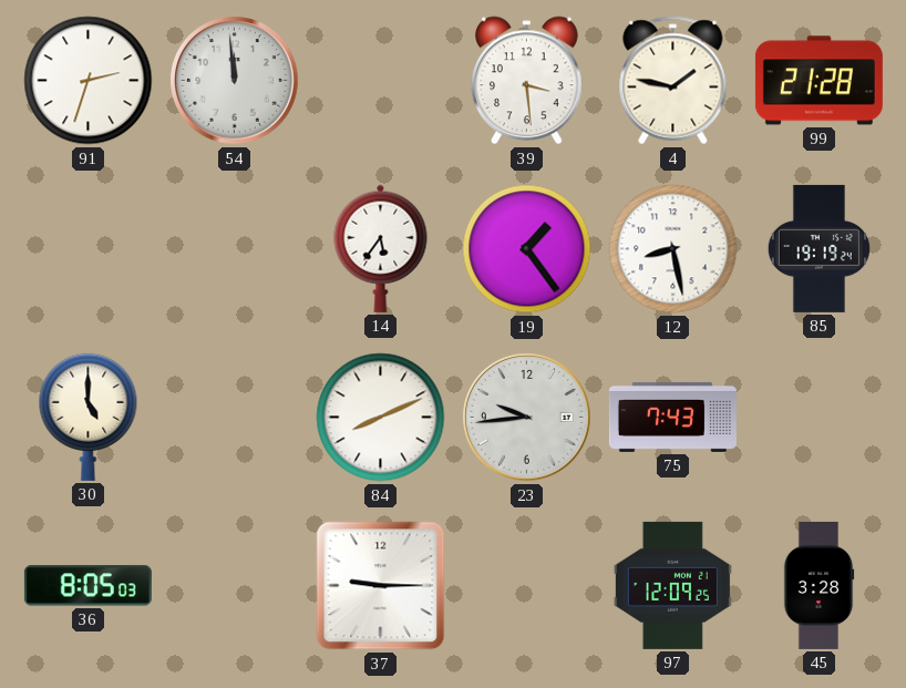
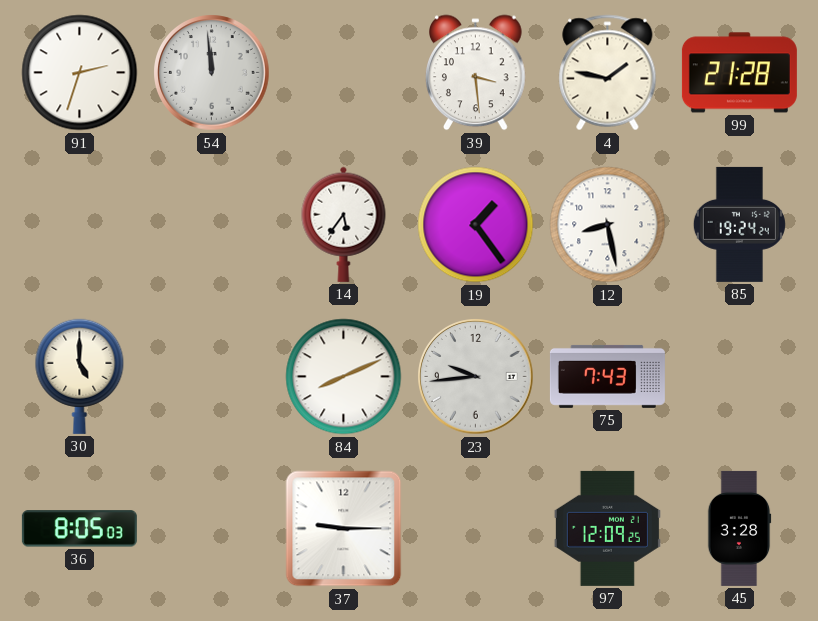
85: 19:19 -> 19:24 (739, 224)
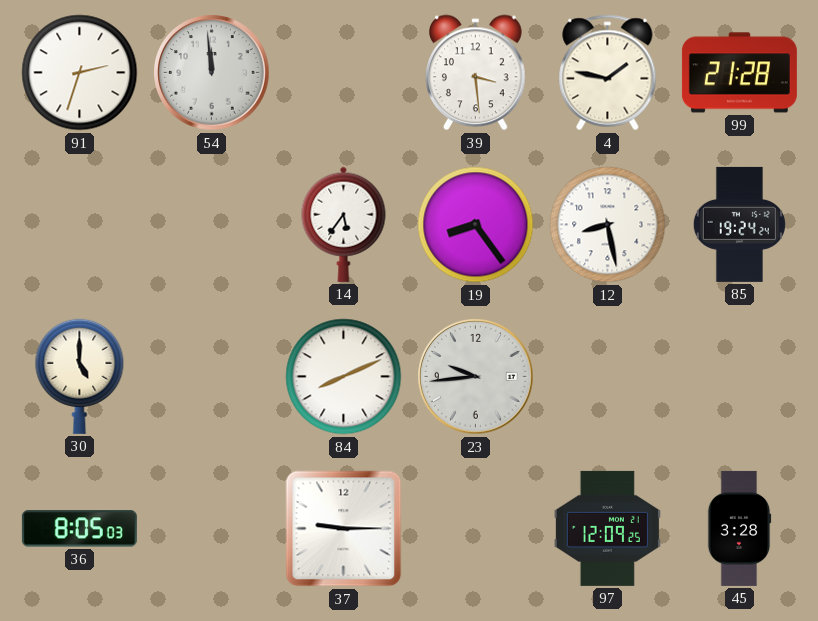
19: 1:24 -> 8:24 (476, 225)
75: 7:43 -> none (607, 376)
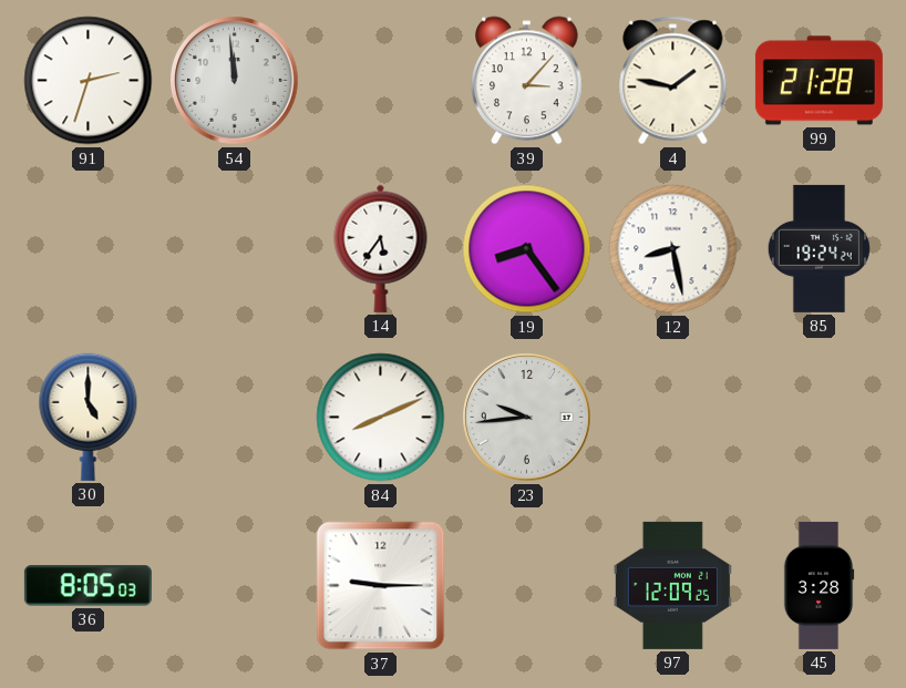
39: 3:29 -> 3:07 (527, 81)
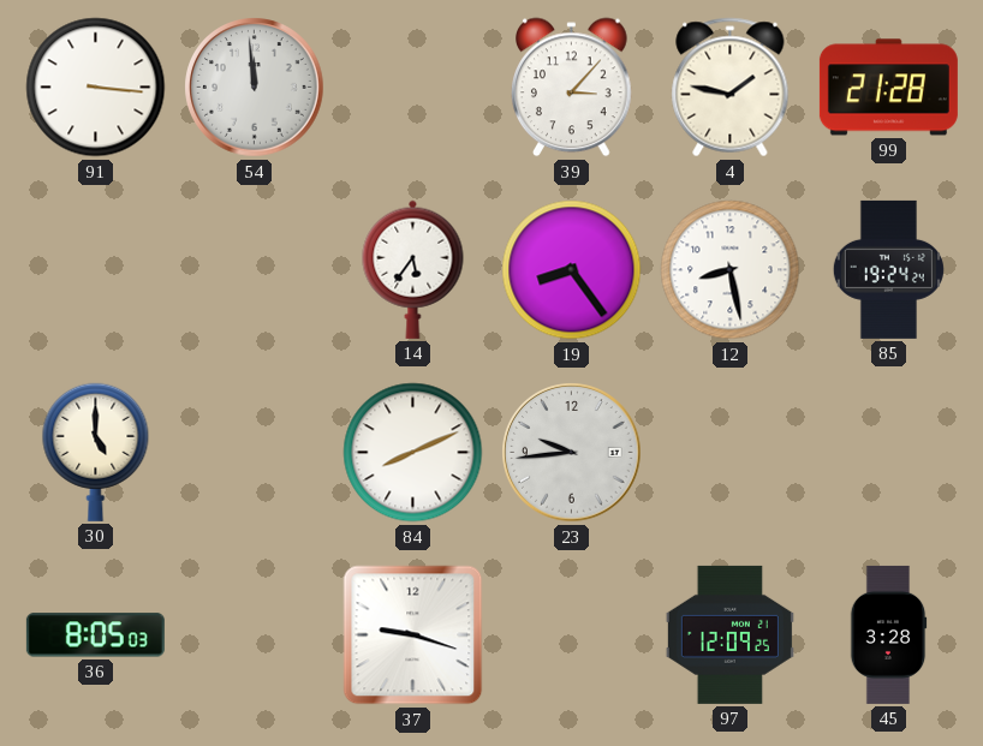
91: 2:33 -> 3:16 (96, 88)
37: 9:15 -> 9:18 (413, 635)
